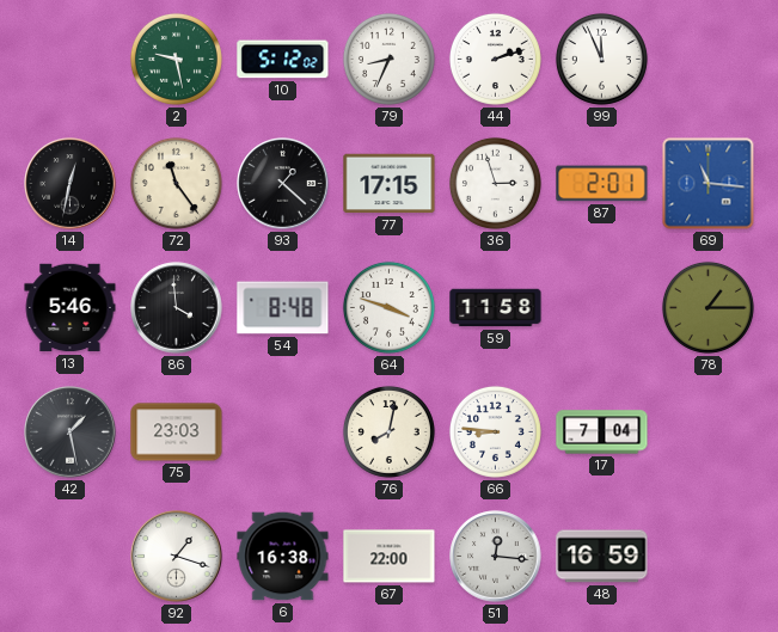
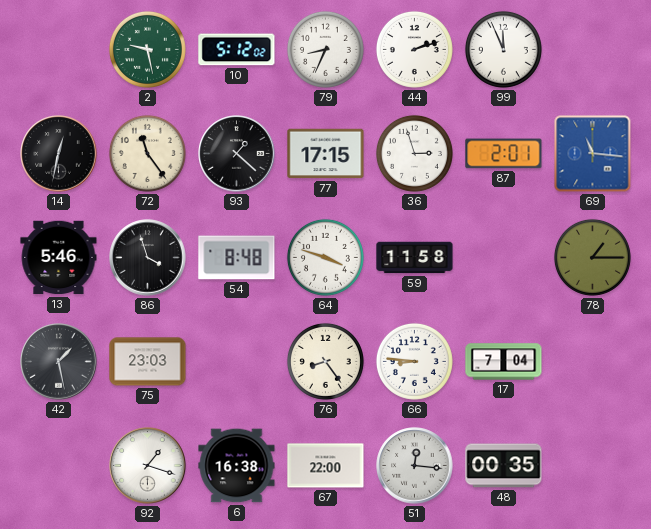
86: 3:59 -> 3:57 (148, 258)
76: 8:02 -> 8:24 (325, 361)
48: 16:59 -> 00:35 (504, 466)
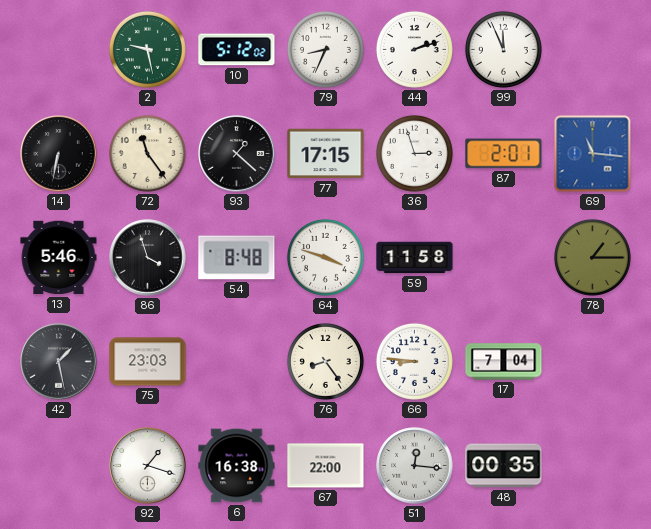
14: 12:32 -> 6:32 (59, 154)
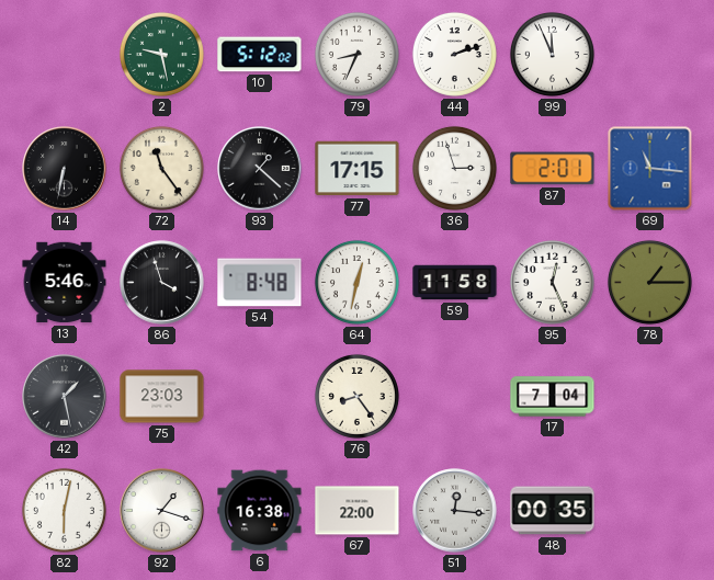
64: 3:48 -> 12:32 (356, 282)
95: none -> 12:26 (552, 282)
66: 8:46 -> none (414, 361)
82: none -> 6:02 (64, 510)
